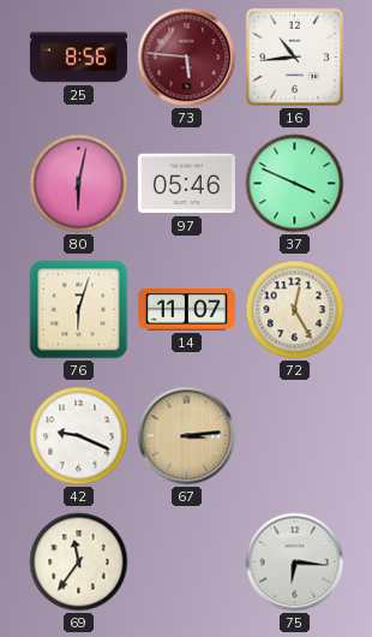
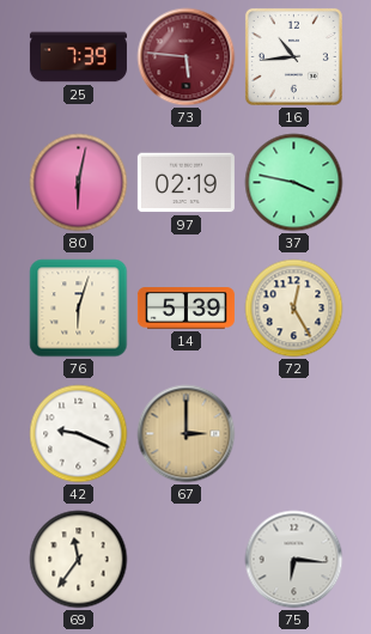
25: 8:56 -> 7:39 (78, 57)
97: 05:46 -> 02:19 (185, 183)
37: 3:49 -> 3:47 (294, 183)
14: 11:07 -> 5:39 (185, 309)
67: 3:14 -> 3:00 (187, 434)
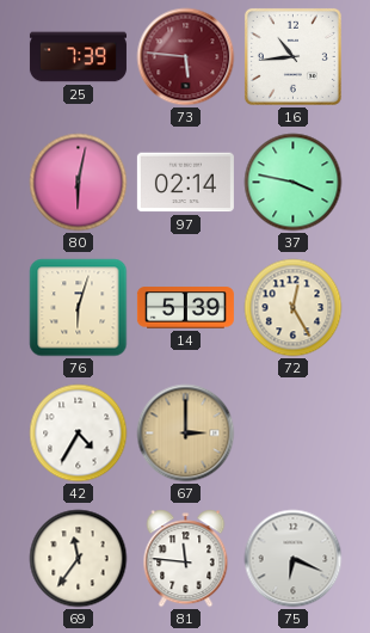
97: 02:19 -> 02:14 (185, 183)
42: 9:19 -> 4:35 (79, 434)
81: none -> 11:46 (186, 559)
75: 6:16 -> 6:19 (294, 559)
